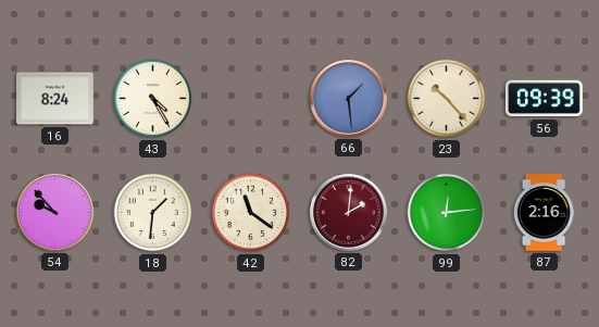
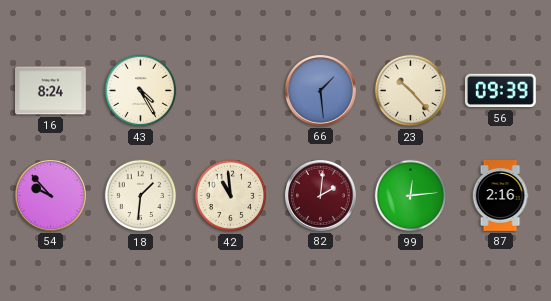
42: 11:21 -> 10:59 (231, 196)
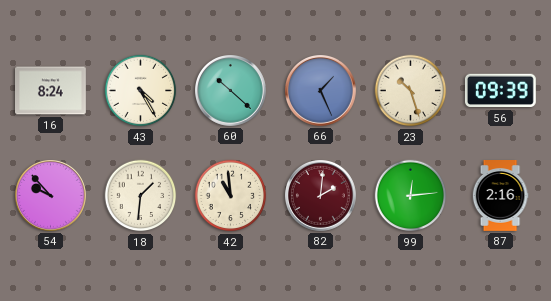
60: none -> 10:22 (231, 91)
66: 1:29 -> 1:26 (321, 91)
23: 10:23 -> 10:27 (411, 91)
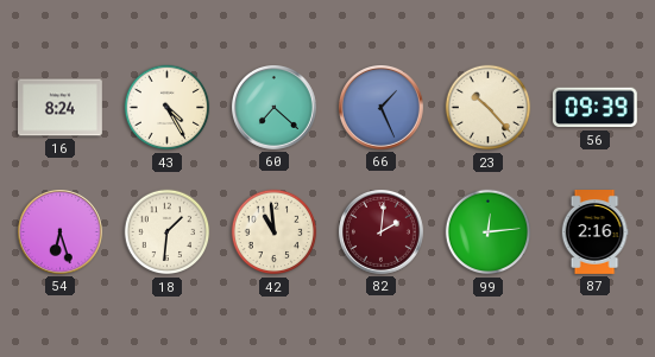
60: 10:22 -> 7:22 (275, 108)
23: 10:27 -> 10:23 (489, 108)
54: 9:53 -> 6:27 (61, 232)
